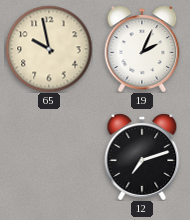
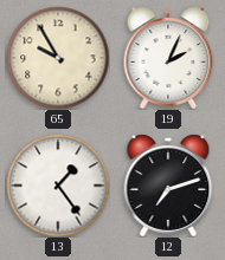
65: 9:58 -> 9:55 (58, 58)
13: none -> 1:24 (58, 186)
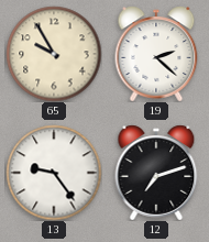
19: 2:04 -> 2:22 (156, 54)
13: 1:24 -> 9:24 (54, 173)
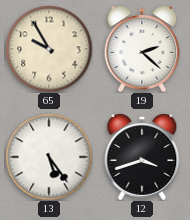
13: 9:24 -> 5:24 (49, 157)
12: 7:12 -> 3:42 (142, 157)
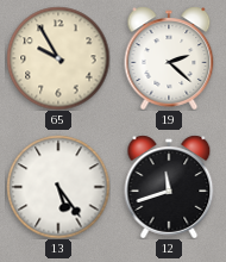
12: 3:42 -> 11:42 (169, 187)
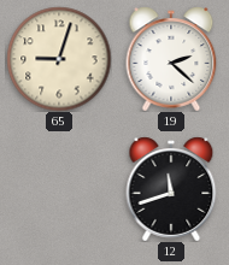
65: 9:55 -> 9:03 (59, 59)
13: 5:24 -> none (58, 187)
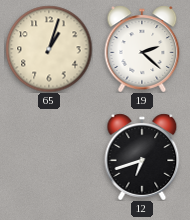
65: 9:03 -> 1:03 (49, 49)
12: 11:42 -> 6:42 (142, 157)
